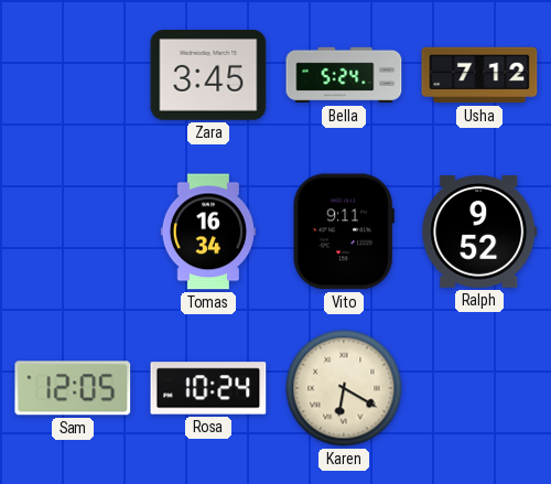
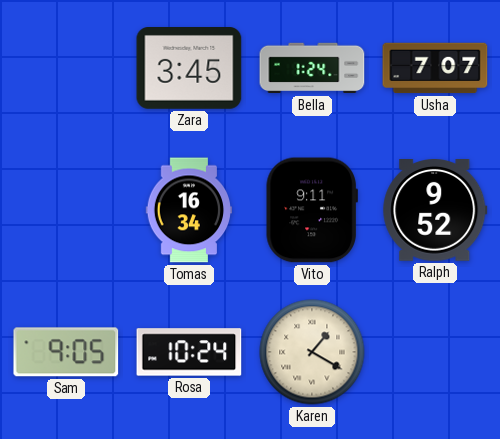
Bella: 5:24 -> 1:24 (312, 68)
Usha: 7:12 -> 7:07 (435, 68)
Sam: 12:05 -> 9:05 (66, 352)
Karen: 6:20 -> 1:20 (312, 352)
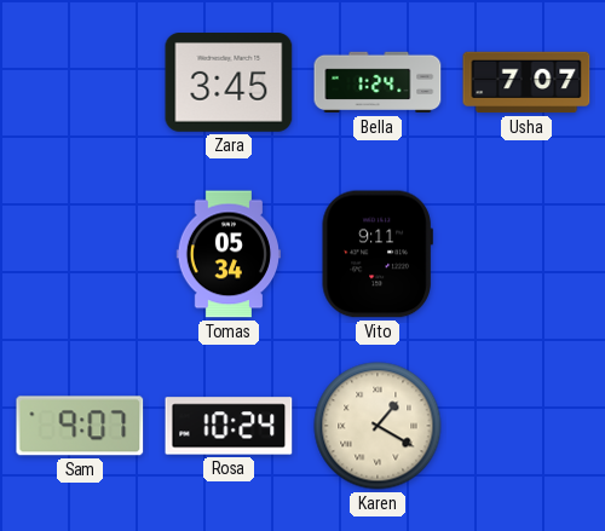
Tomas: 16:34 -> 05:34 (229, 254)
Ralph: 9:52 -> none (435, 211)
Sam: 9:05 -> 9:07 (80, 426)
